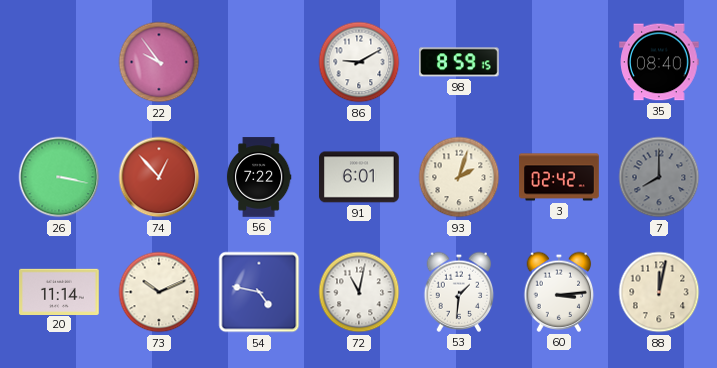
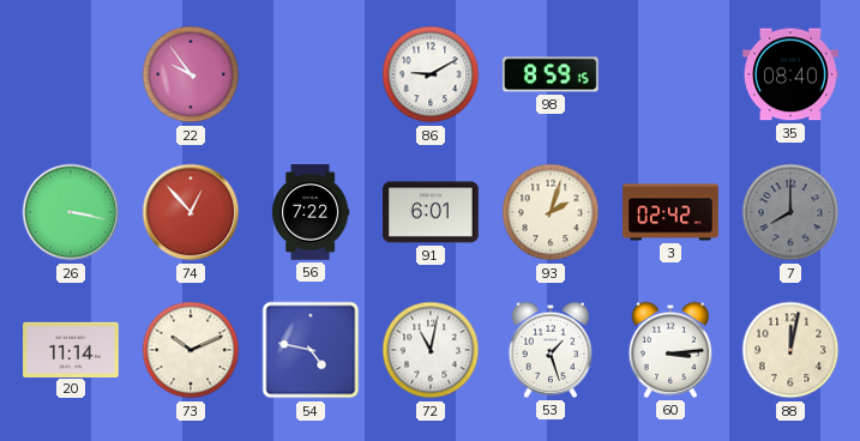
53: 1:31 -> 1:27 (551, 350)
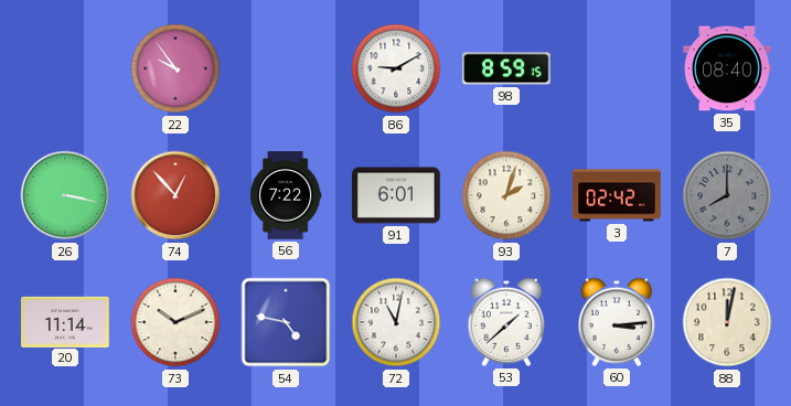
53: 1:27 -> 1:38 (506, 322)
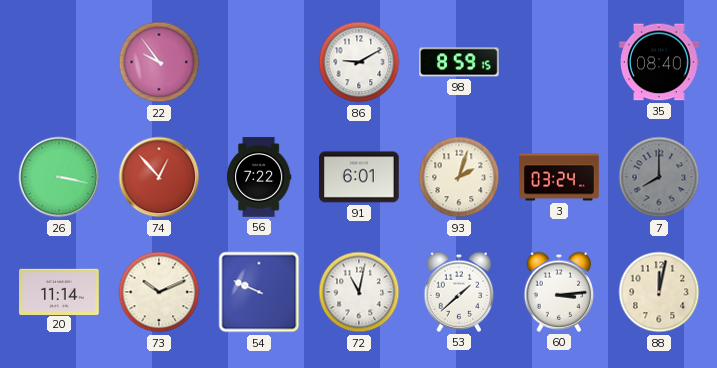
3: 02:42 -> 03:24 (559, 177)
54: 4:47 -> 9:49 (259, 292)
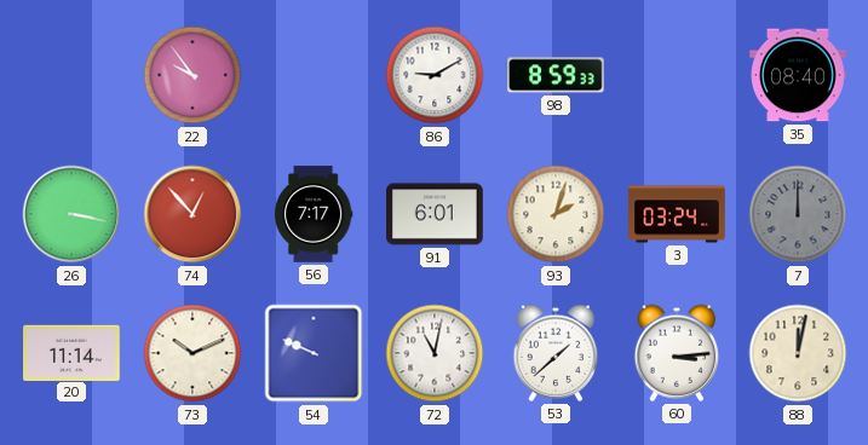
98: 8:59:15 -> 8:59:33 (557, 75)
56: 7:22 -> 7:17 (314, 214)
7: 8:00 -> 12:00 (798, 214)
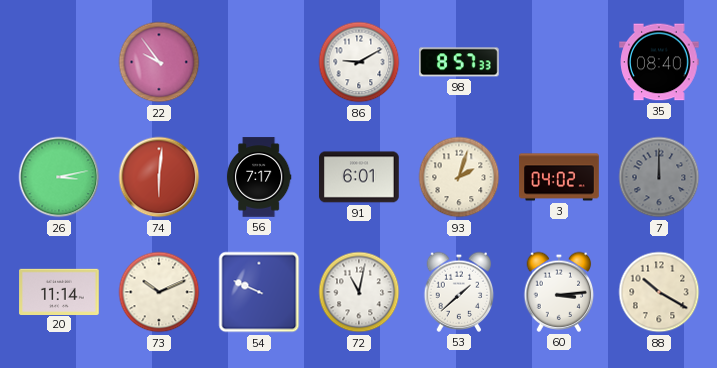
98: 8:59 -> 8:57 (460, 62)
26: 3:17 -> 3:13 (59, 177)
74: 12:53 -> 6:01 (159, 177)
3: 03:24 -> 04:02 (559, 177)
88: 12:02 -> 10:20 (659, 292)
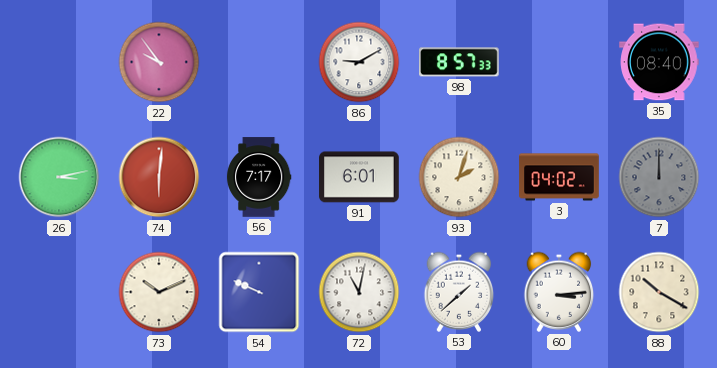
20: 11:14 -> none (59, 291)
